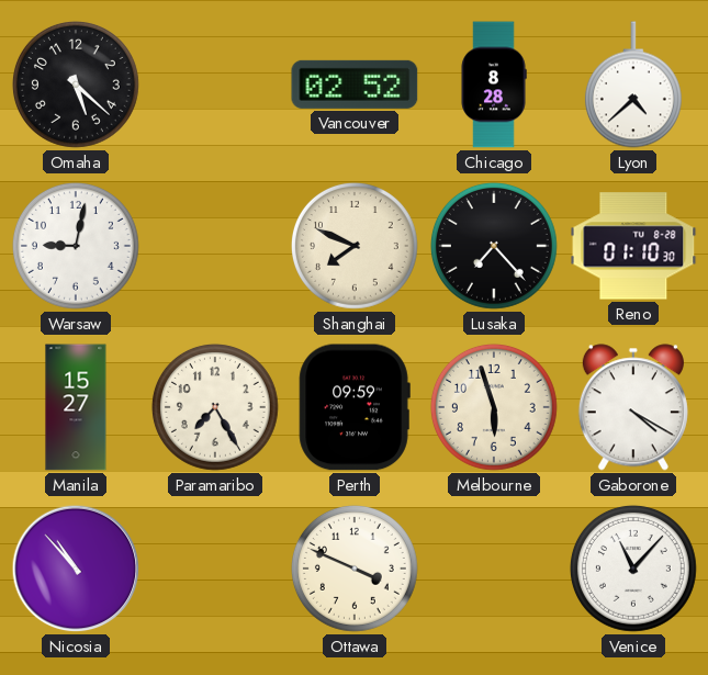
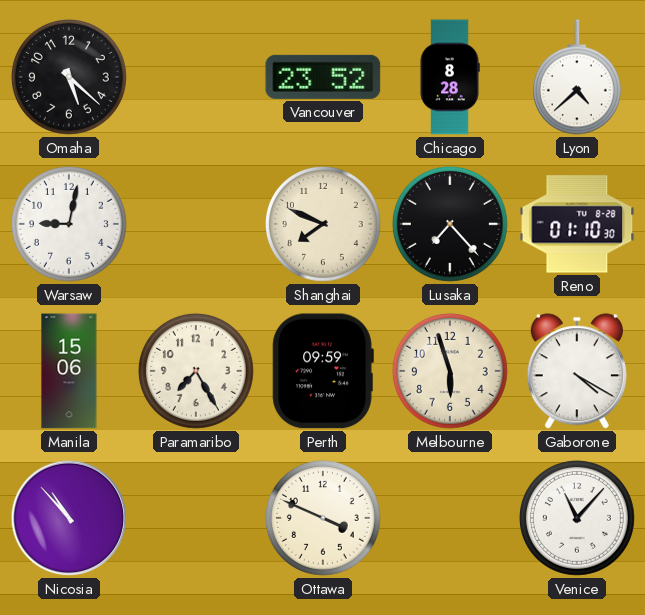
Vancouver: 02:52 -> 23:52 (323, 77)
Manila: 15:27 -> 15:06 (69, 371)
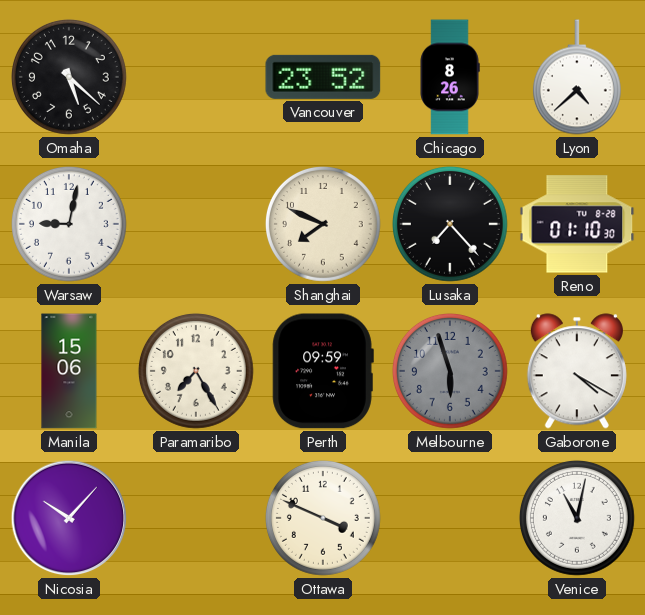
Chicago: 8:28 -> 8:26 (450, 77)
Melbourne dial: cream -> grey (450, 371)
Nicosia: 10:53 -> 10:07 (69, 518)
Venice: 11:07 -> 11:02 (577, 518)
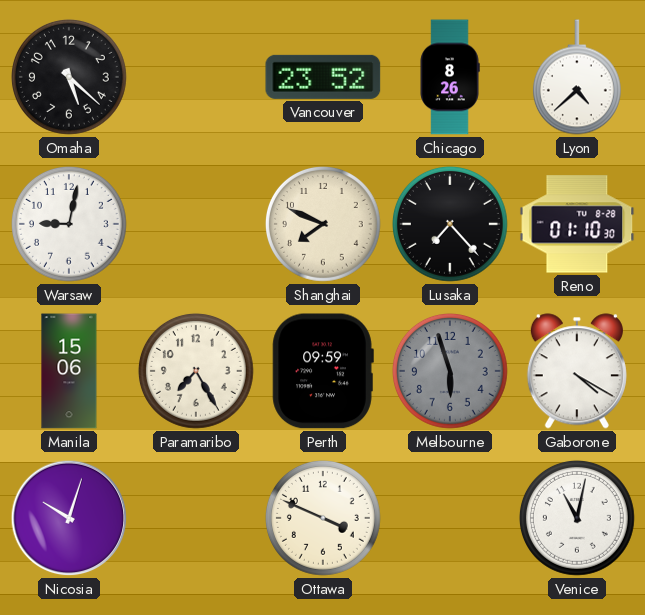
Nicosia: 10:07 -> 10:03 (69, 518)
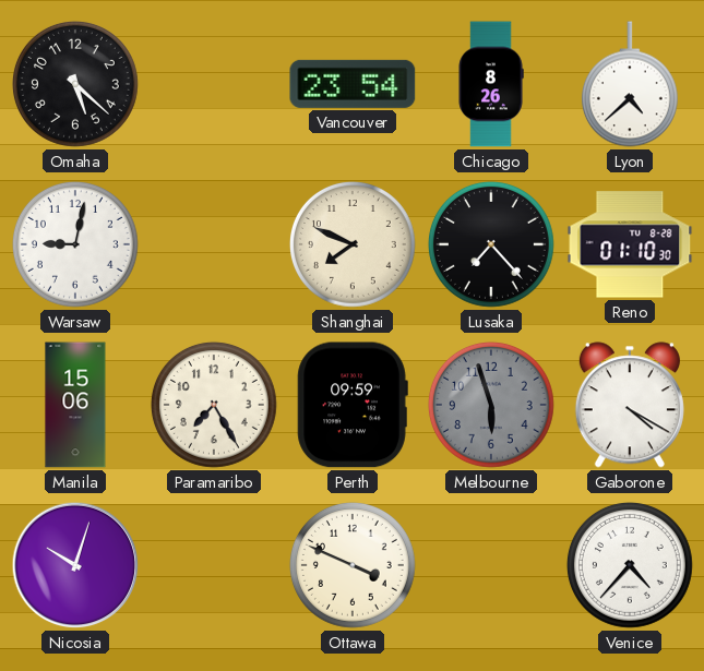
Vancouver: 23:52 -> 23:54 (353, 84)
Venice: 11:02 -> 4:37 (630, 565)
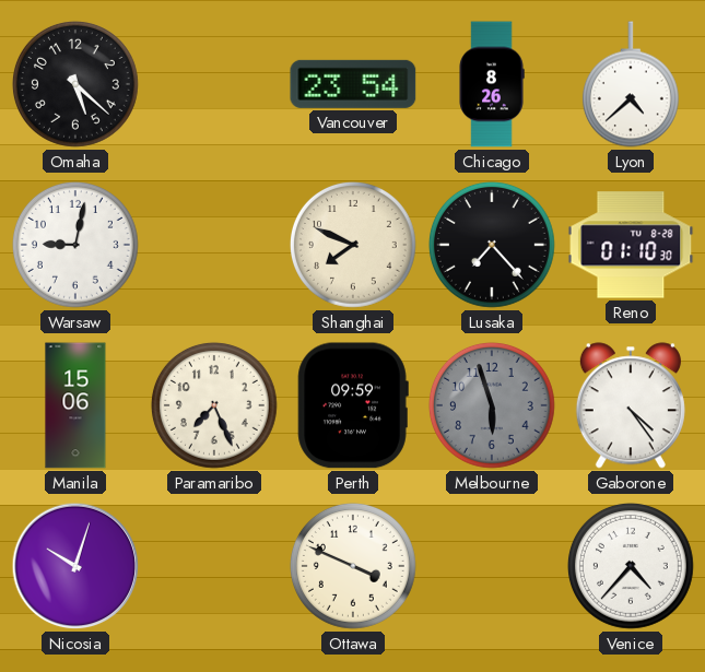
Paramaribo: 7:25 -> 7:26 (214, 405)
Gaborone: 4:20 -> 4:24 (631, 405)
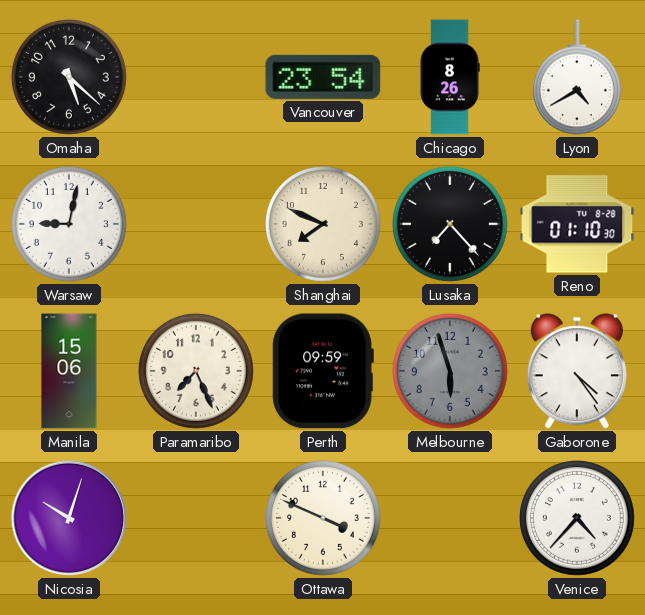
Lyon: 4:38 -> 4:40 (577, 77)
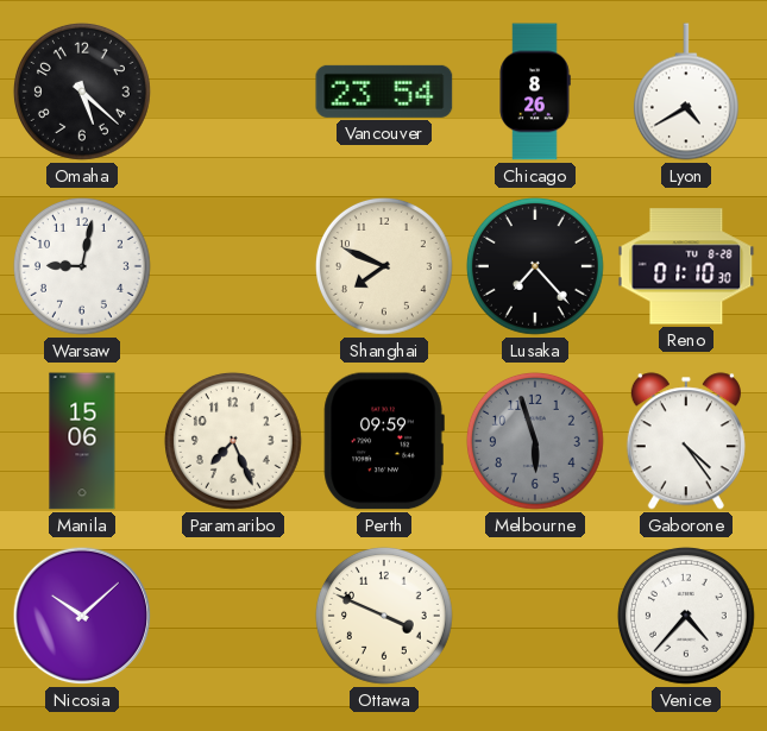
Nicosia: 10:03 -> 10:08 (82, 616)
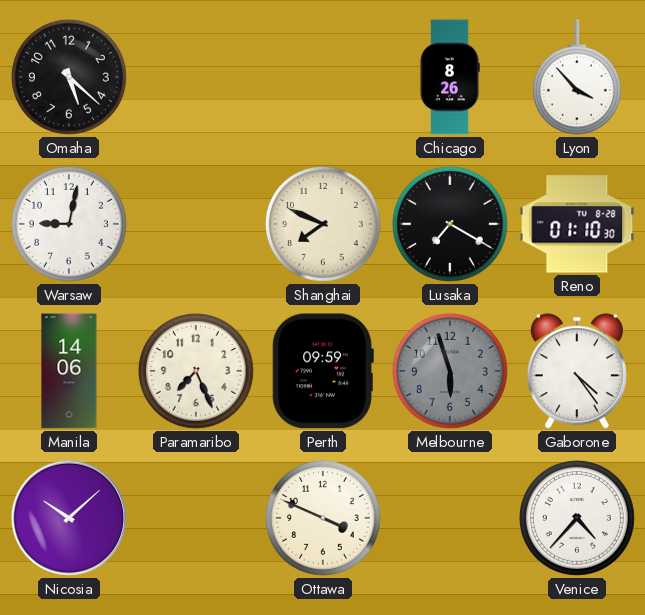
Vancouver: 23:54 -> none (384, 92)
Lyon: 4:40 -> 3:53 (577, 77)
Lusaka: 7:23 -> 7:20 (450, 224)
Manila: 15:06 -> 14:06 (69, 371)
